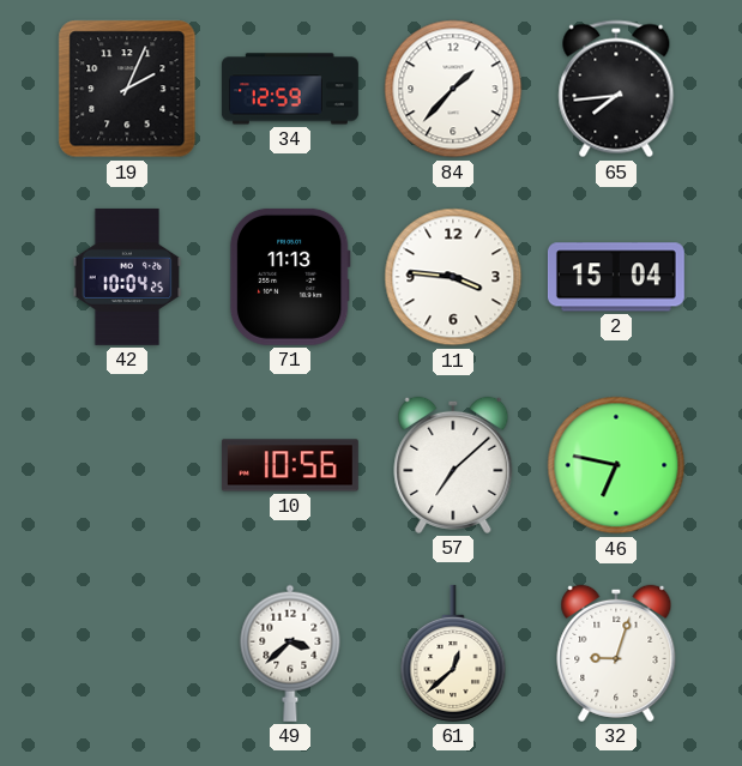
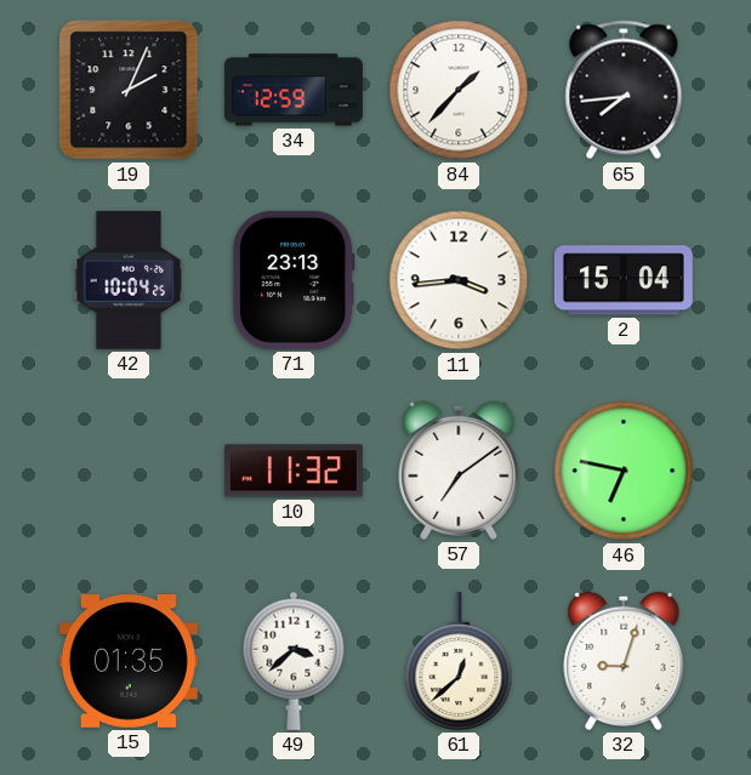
71: 11:13 -> 23:13 (294, 280)
11: 3:46 -> 3:44 (459, 280)
10: 10:56 -> 11:32 (294, 471)
57: 7:08 -> 7:09 (459, 471)
15: none -> 01:35 (129, 661)
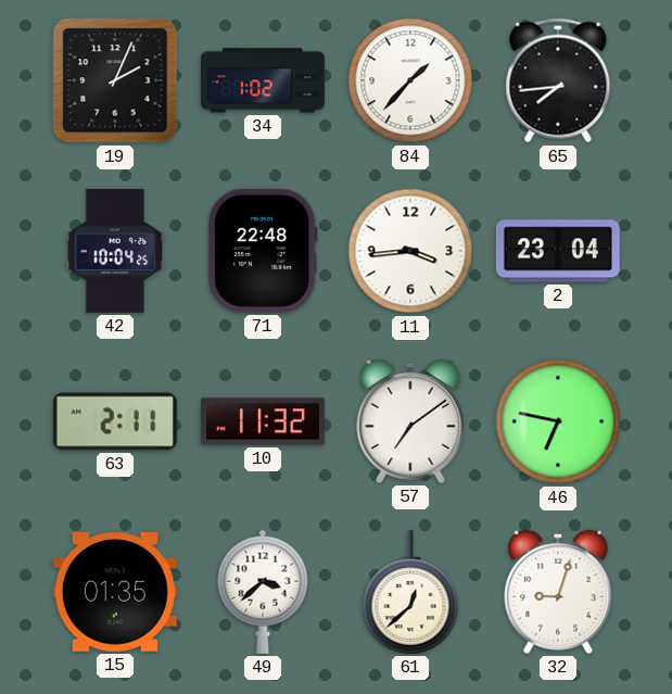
34: 12:59 -> 1:02 (263, 80)
71: 23:13 -> 22:48 (263, 251)
2: 15:04 -> 23:04 (558, 251)
63: none -> 2:11 (115, 421)
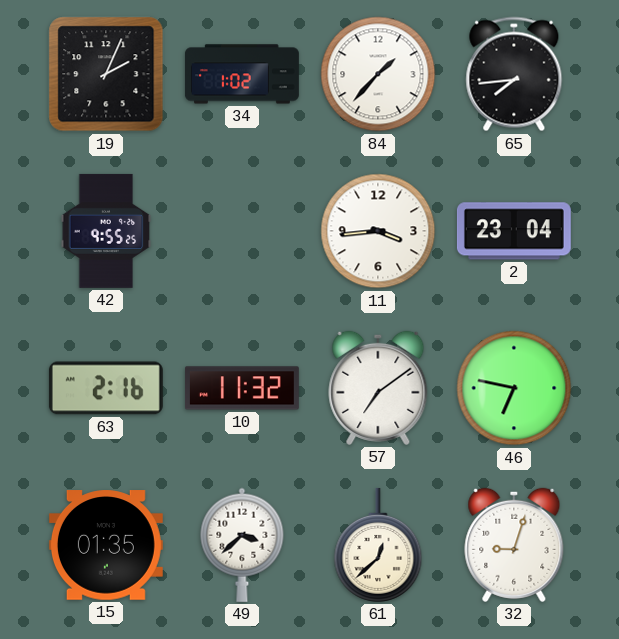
42: 10:04 -> 9:55 (106, 231)
71: 22:48 -> none (263, 251)
63: 2:11 -> 2:16 (106, 388)
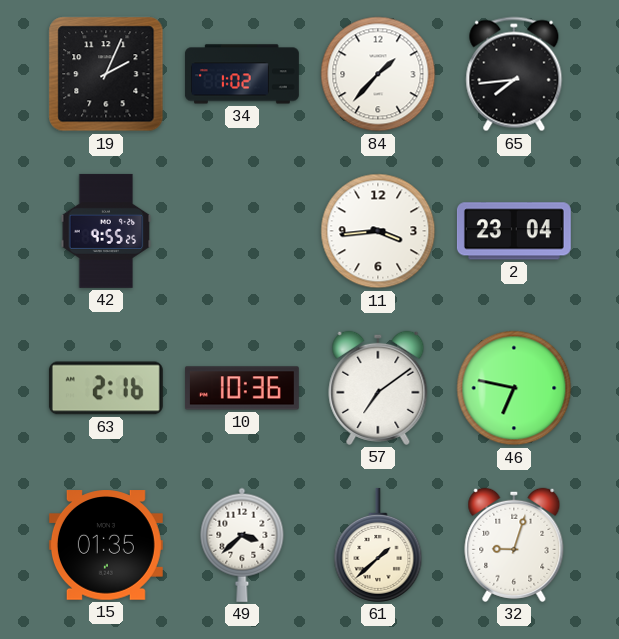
10: 11:32 -> 10:36 (242, 388)
61: 12:38 -> 1:38 (378, 545)
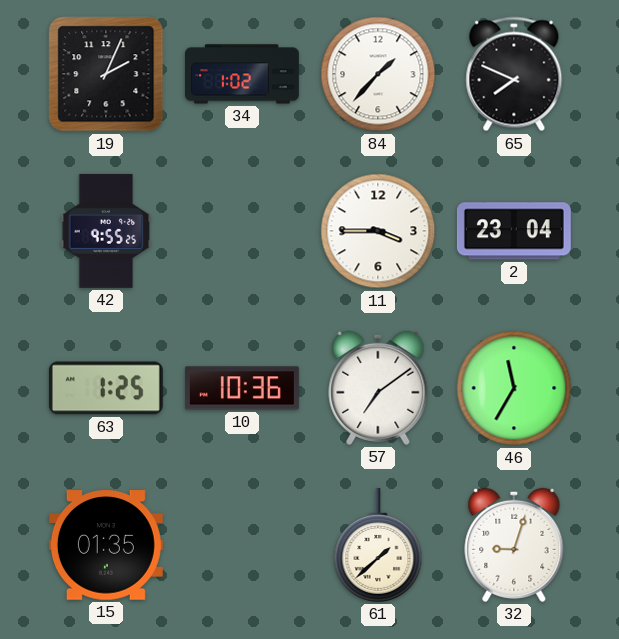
65: 7:44 -> 7:49 (514, 74)
11: 3:44 -> 3:45 (378, 231)
63: 2:16 -> 1:25 (106, 388)
46: 6:47 -> 11:35 (514, 388)
49: 3:38 -> none (242, 545)
